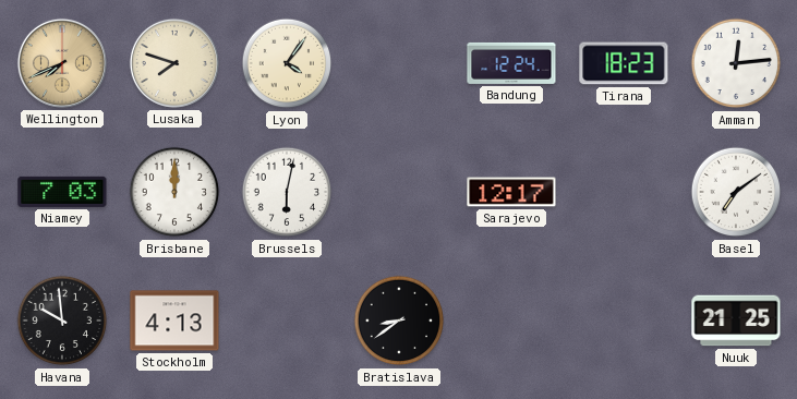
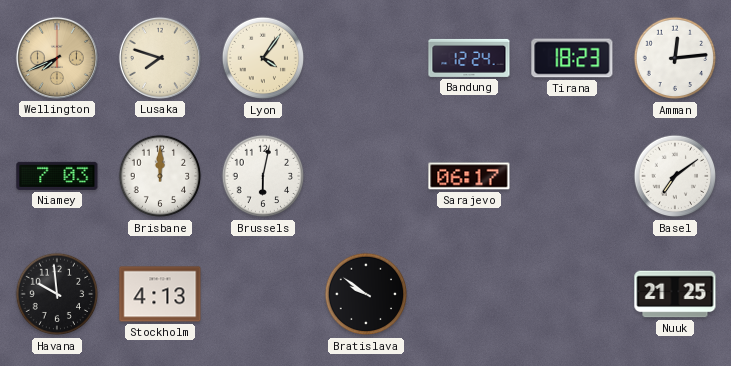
Sarajevo: 12:17 -> 06:17 (469, 176)
Bratislava: 8:39 -> 9:51 (366, 294)
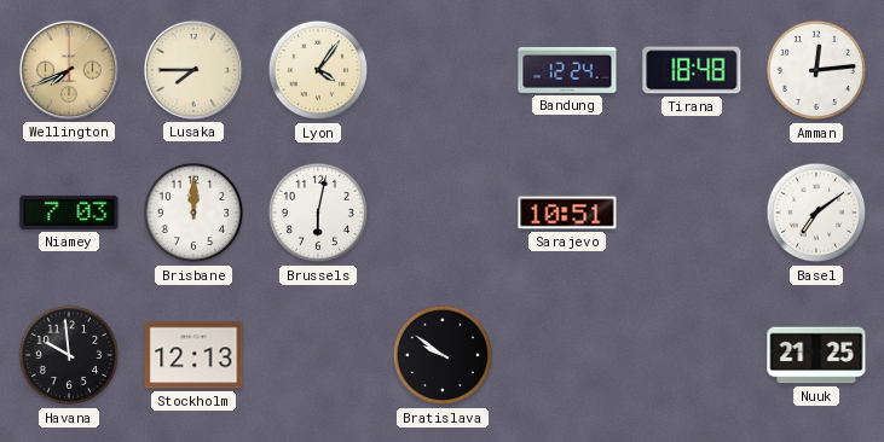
Lusaka: 7:48 -> 7:45 (193, 70)
Tirana: 18:23 -> 18:48 (692, 70)
Sarajevo: 06:17 -> 10:51 (567, 213)
Stockholm: 4:13 -> 12:13 (193, 355)
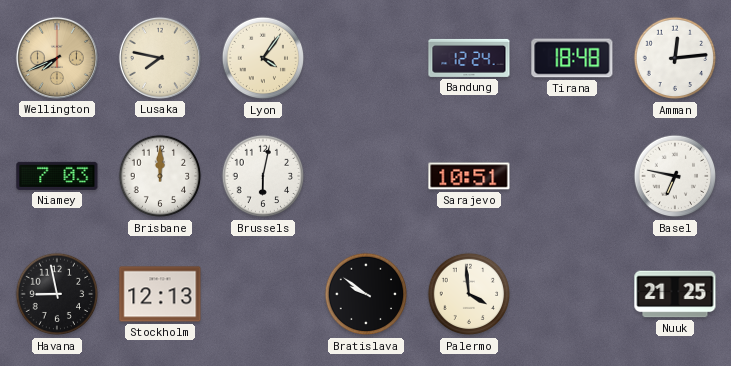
Lusaka: 7:45 -> 7:47 (160, 58)
Basel: 7:09 -> 6:47 (675, 176)
Havana: 9:59 -> 8:58 (57, 294)
Palermo: none -> 3:59 (469, 294)
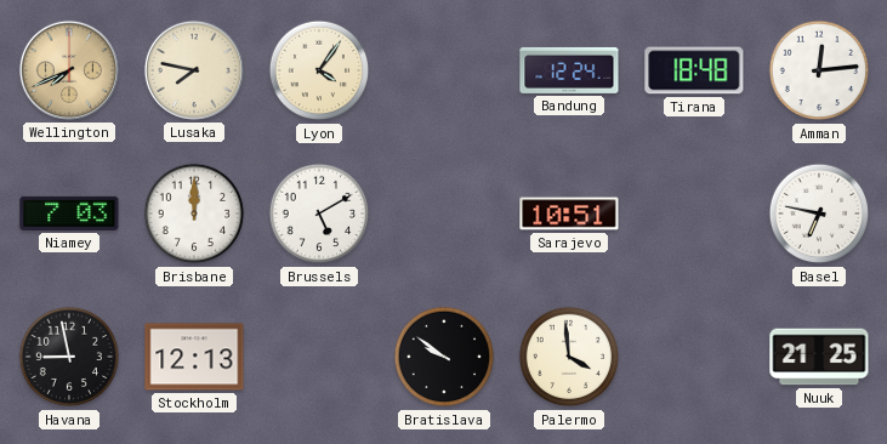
Brussels: 6:02 -> 5:10 (319, 214)
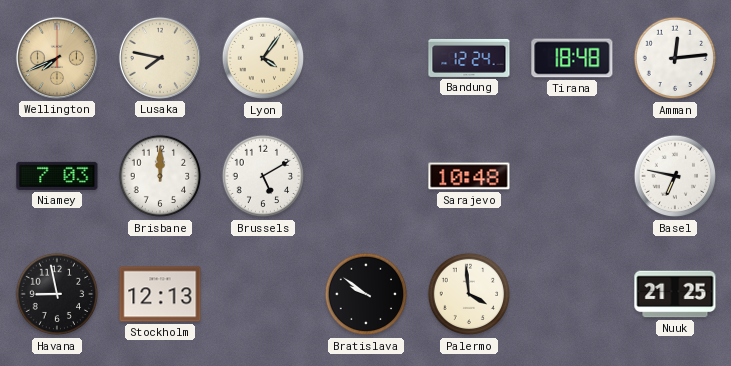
Sarajevo: 10:51 -> 10:48 (469, 176)
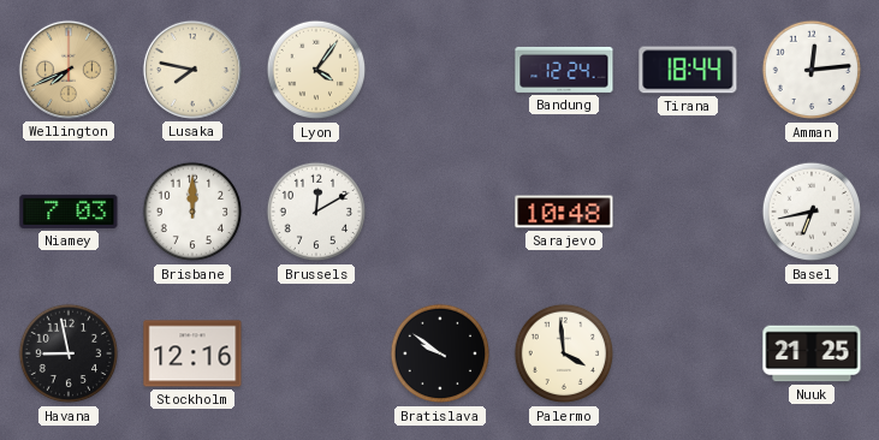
Tirana: 18:48 -> 18:44 (688, 70)
Brussels: 5:10 -> 12:10 (316, 212)
Basel: 6:47 -> 6:43 (812, 212)
Stockholm: 12:13 -> 12:16 (192, 353)
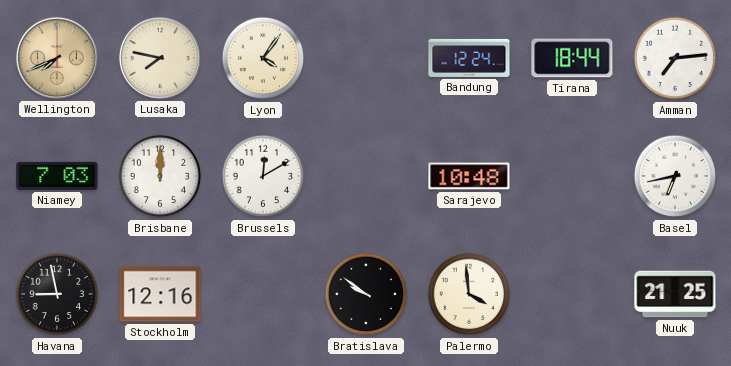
Amman: 12:14 -> 7:14 (675, 58)
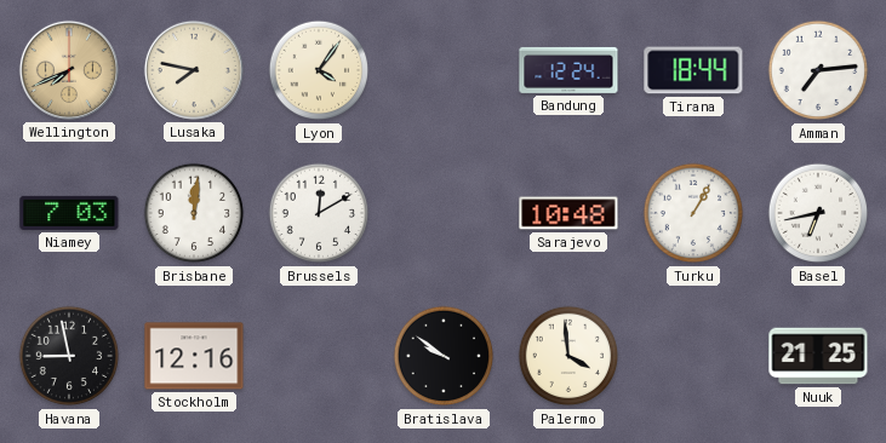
Brisbane: 12:00 -> 12:01 (194, 213)
Turku: none -> 1:05 (693, 213)
